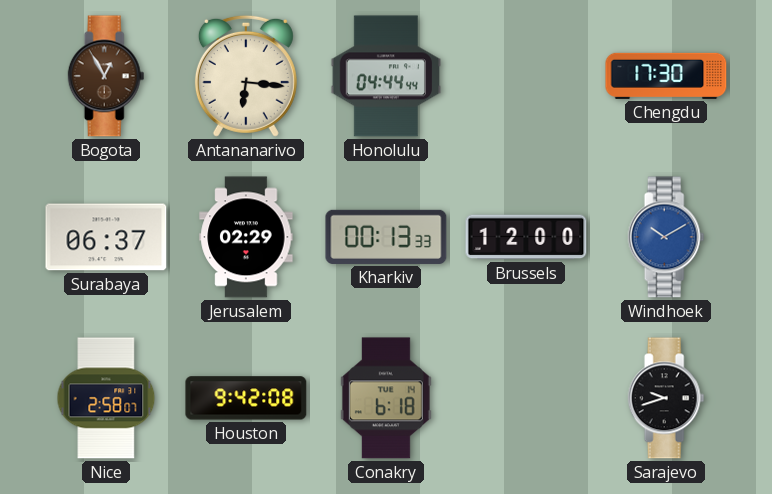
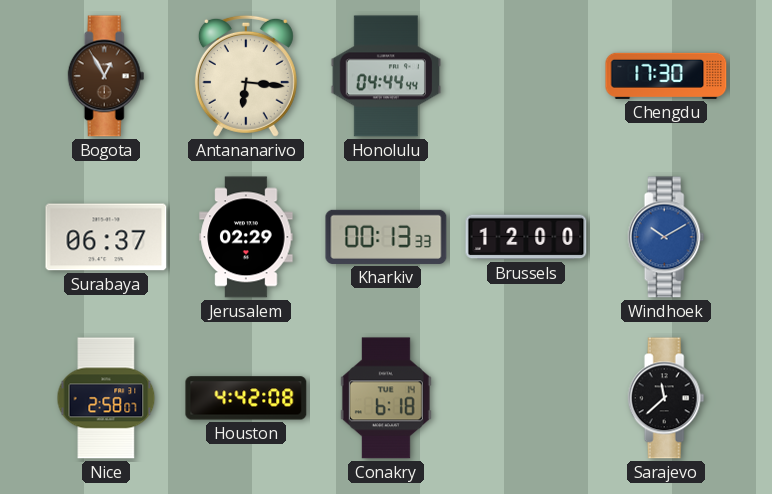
Houston: 9:42 -> 4:42 (246, 398)
Sarajevo: 9:42 -> 11:38 (666, 398)
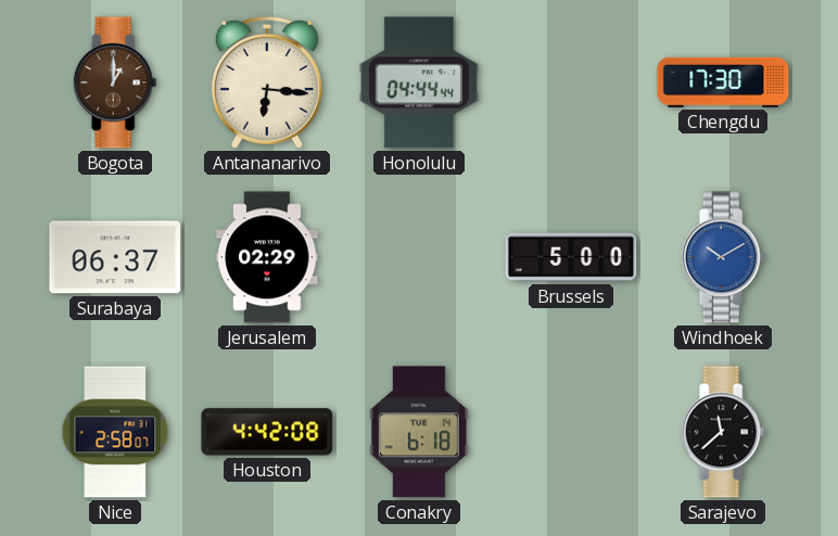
Bogota: 12:55 -> 1:00 (115, 82)
Kharkiv: 00:13 -> none (386, 237)
Brussels: 12:00 -> 5:00 (571, 257)
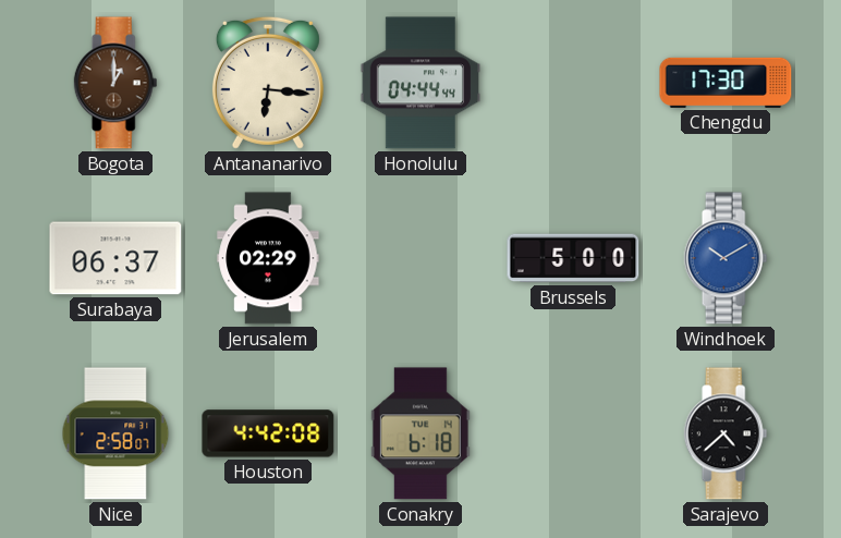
Sarajevo: 11:38 -> 4:38 (726, 433)
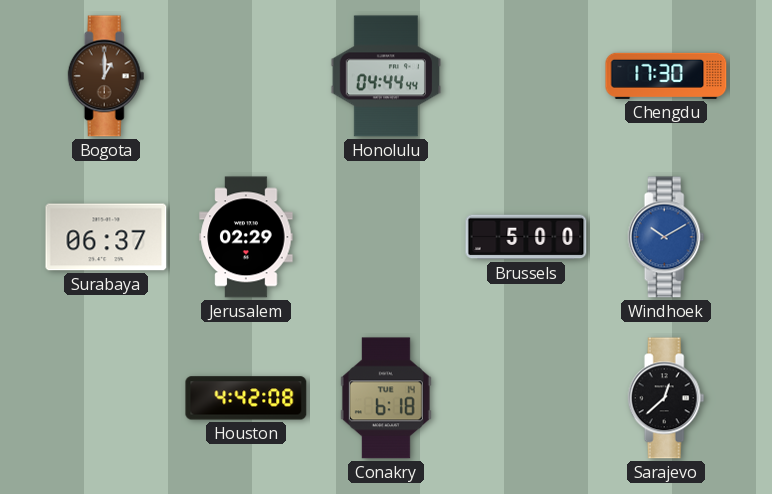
Antananarivo: 6:16 -> none (268, 83)
Nice: 2:58 -> none (115, 433)
Sarajevo: 4:38 -> 12:38 (666, 398)
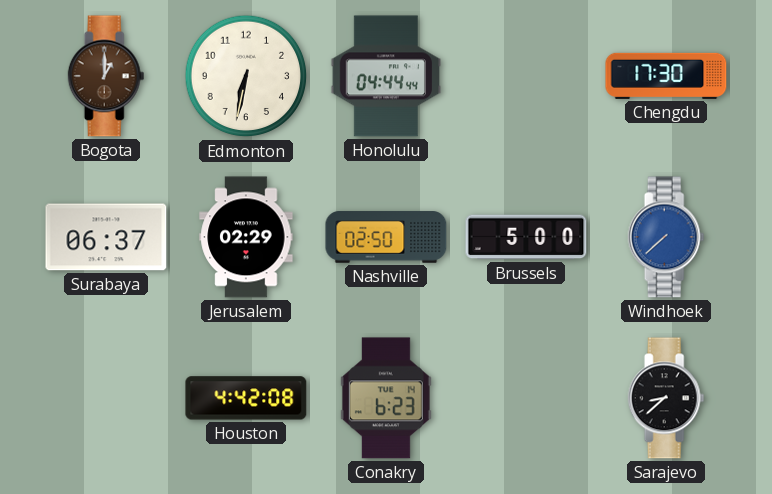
Edmonton: none -> 6:32 (246, 76)
Nashville: none -> 02:50 (386, 237)
Windhoek: 10:10 -> 7:38 (666, 237)
Conakry: 6:18 -> 6:23 (386, 398)
Sarajevo: 12:38 -> 8:38 (666, 398)
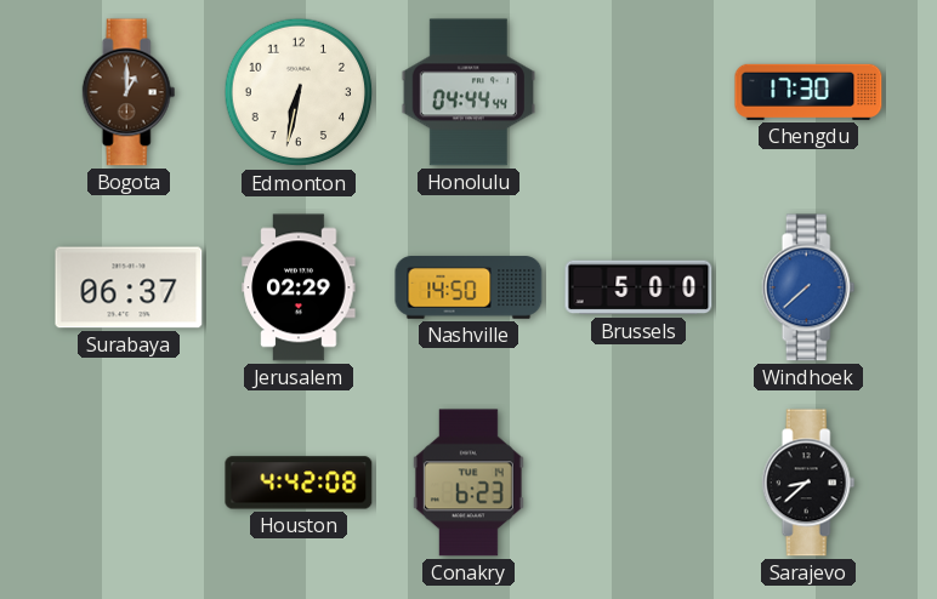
Nashville: 02:50 -> 14:50 (469, 287)
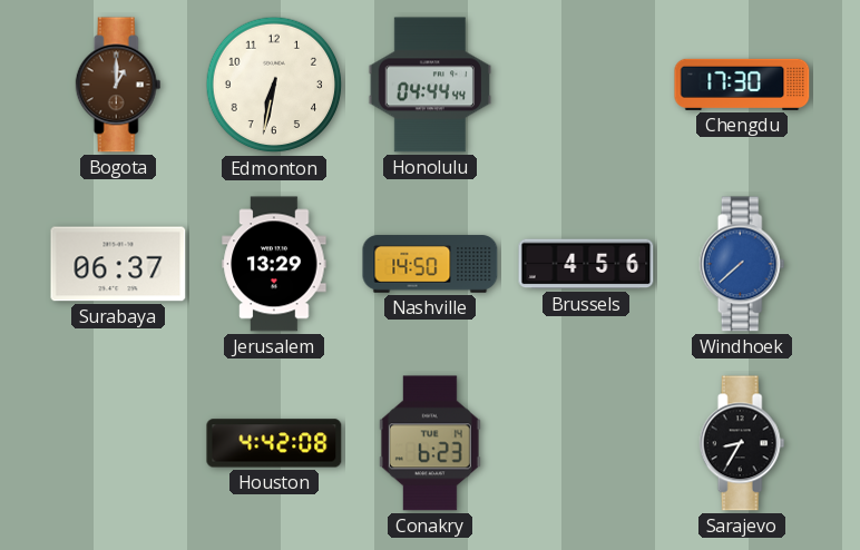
Jerusalem: 02:29 -> 13:29 (274, 264)
Brussels: 5:00 -> 4:56 (586, 264)
Sarajevo: 8:38 -> 8:35 (742, 443)
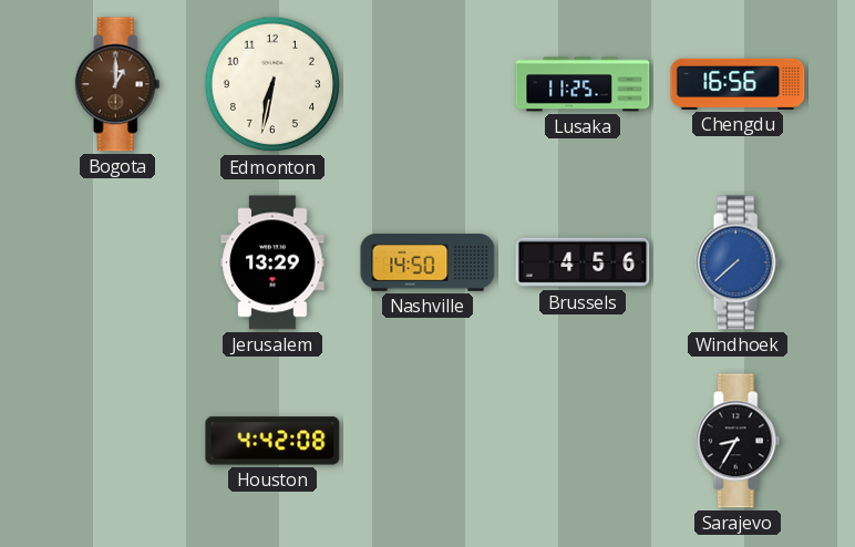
Honolulu: 04:44 -> none (430, 85)
Lusaka: none -> 11:25 (583, 84)
Chengdu: 17:30 -> 16:56 (738, 84)
Surabaya: 06:37 -> none (118, 264)
Conakry: 6:23 -> none (430, 443)
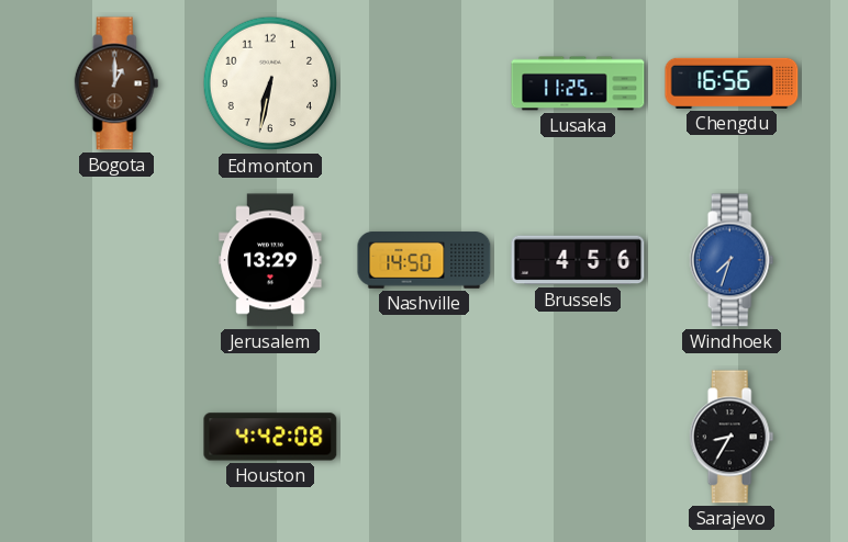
Windhoek: 7:38 -> 7:33 (732, 260)
